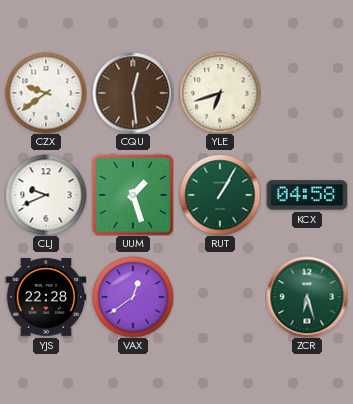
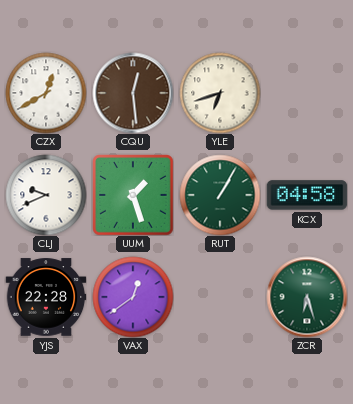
CZX: 9:39 -> 12:40 (46, 93)
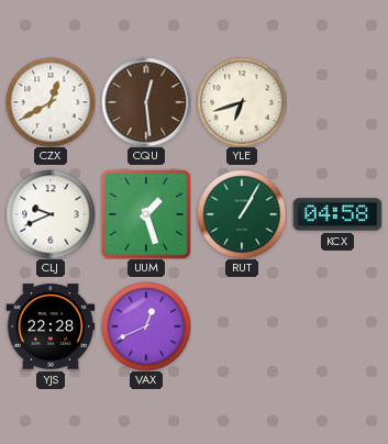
VAX: 12:39 -> 12:41 (146, 326)
ZCR: 6:27 -> none (307, 297)
